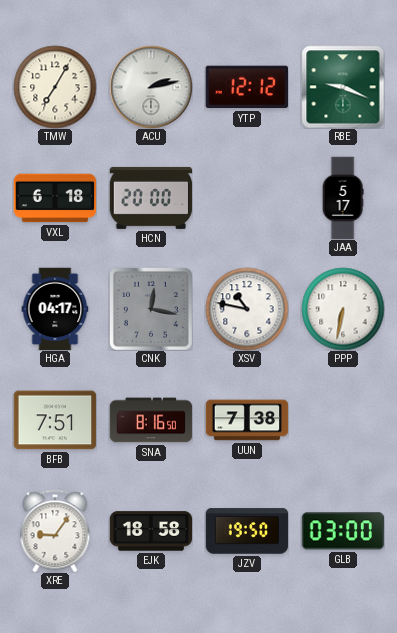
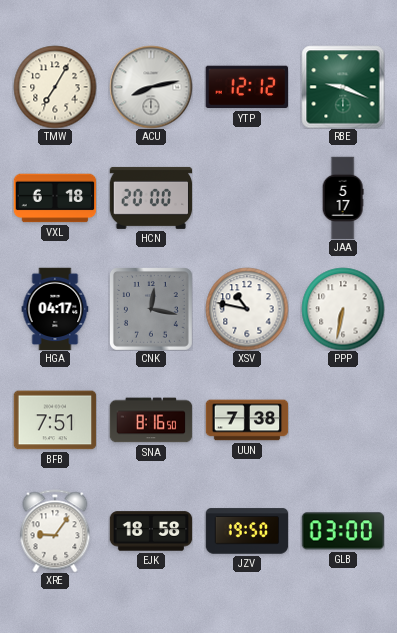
ACU: 2:13 -> 8:13 (151, 87)
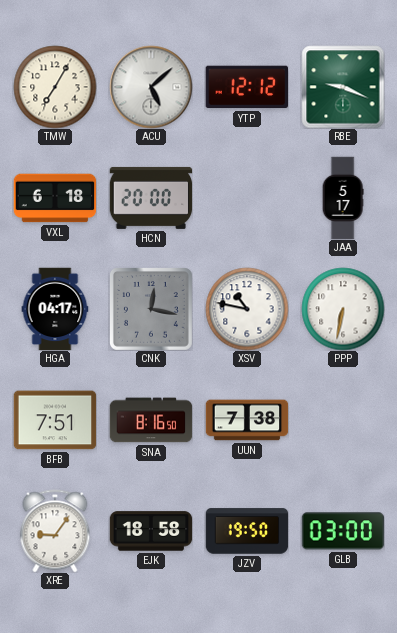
ACU: 8:13 -> 5:08 (151, 87)
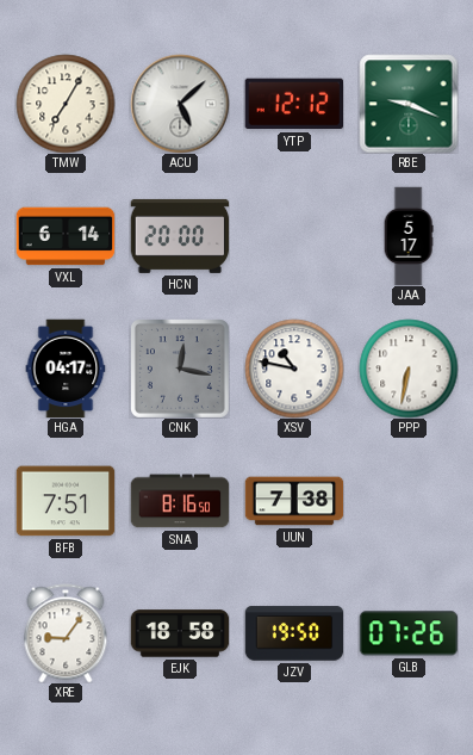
VXL: 6:18 -> 6:14 (66, 236)
GLB: 03:00 -> 07:26 (409, 633)
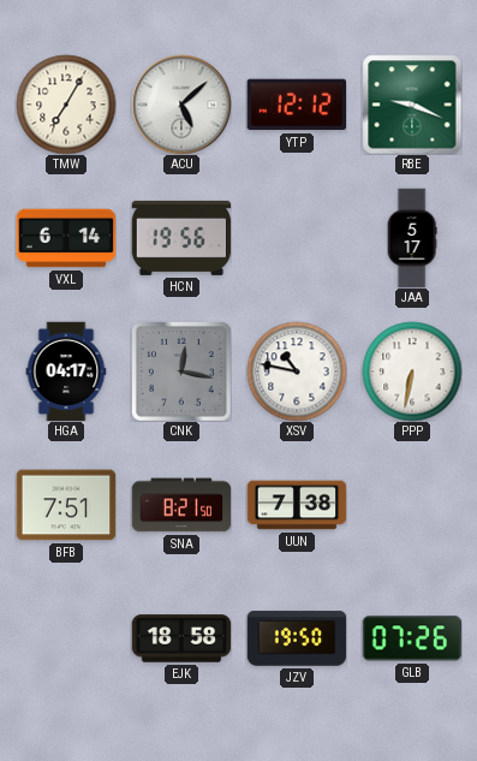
HCN: 20:00 -> 19:56 (181, 238)
SNA: 8:16 -> 8:21 (181, 505)
XRE: 9:06 -> none (66, 633)
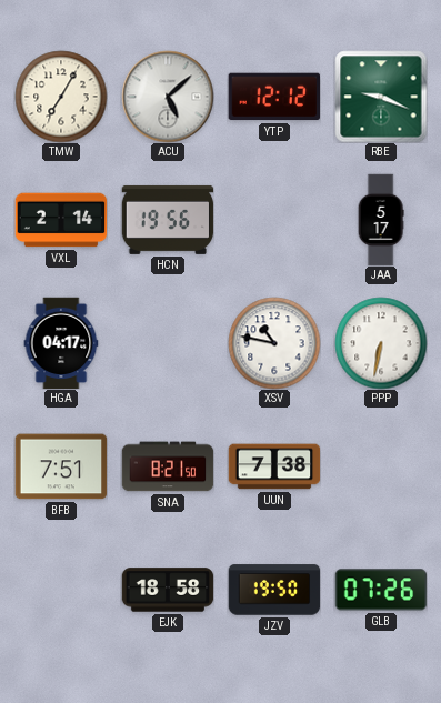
VXL: 6:14 -> 2:14 (61, 220)
CNK: 12:17 -> none (181, 371)
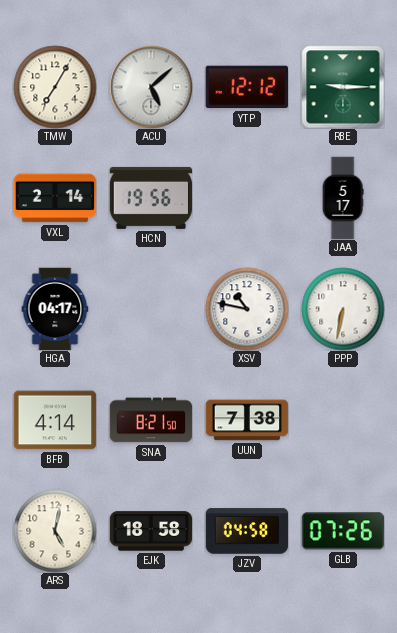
RBE: 9:19 -> 9:15 (343, 87)
BFB: 7:51 -> 4:14 (55, 420)
ARS: none -> 5:02 (55, 531)
JZV: 19:50 -> 04:58 (247, 531)
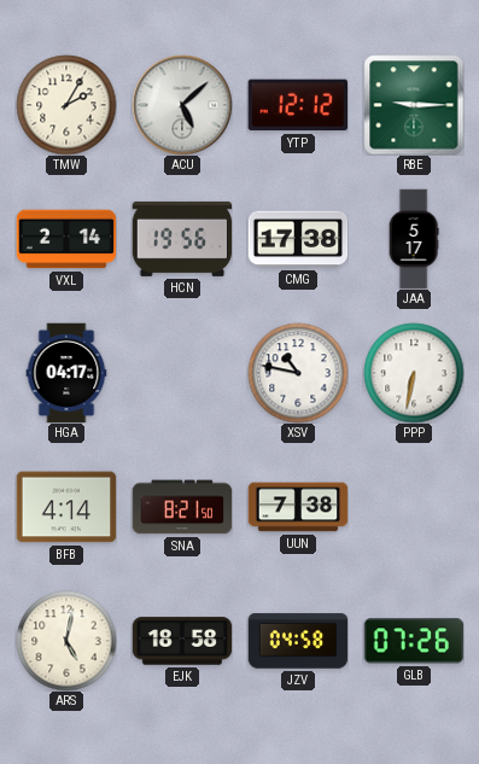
TMW: 7:05 -> 2:05 (66, 105)
CMG: none -> 17:38 (298, 239)
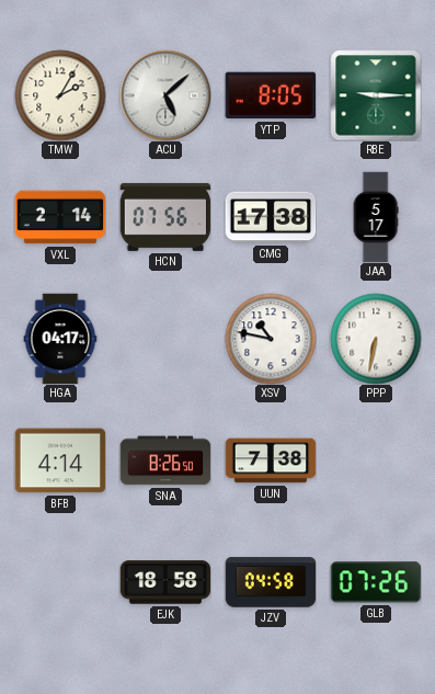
YTP: 12:12 -> 8:05 (270, 95)
HCN: 19:56 -> 07:56 (165, 217)
SNA: 8:21 -> 8:26 (165, 460)
ARS: 5:02 -> none (66, 641)
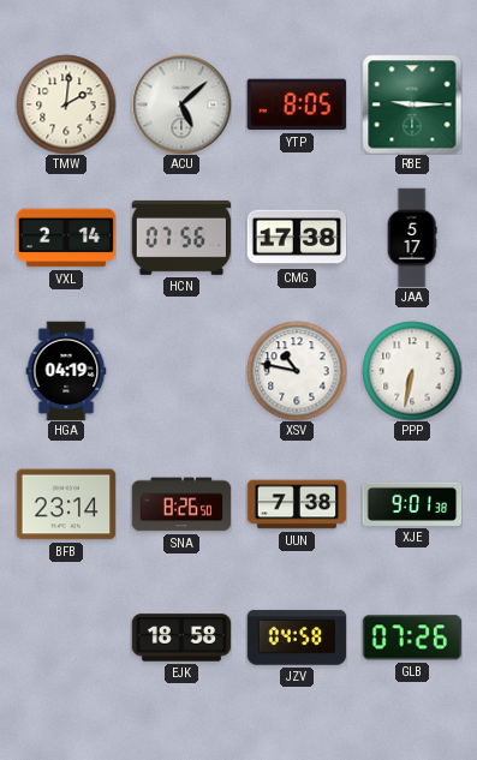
TMW: 2:05 -> 2:01 (66, 104)
HGA: 04:17 -> 04:19 (66, 371)
BFB: 4:14 -> 23:14 (66, 504)
XJE: none -> 9:01 (412, 504)
